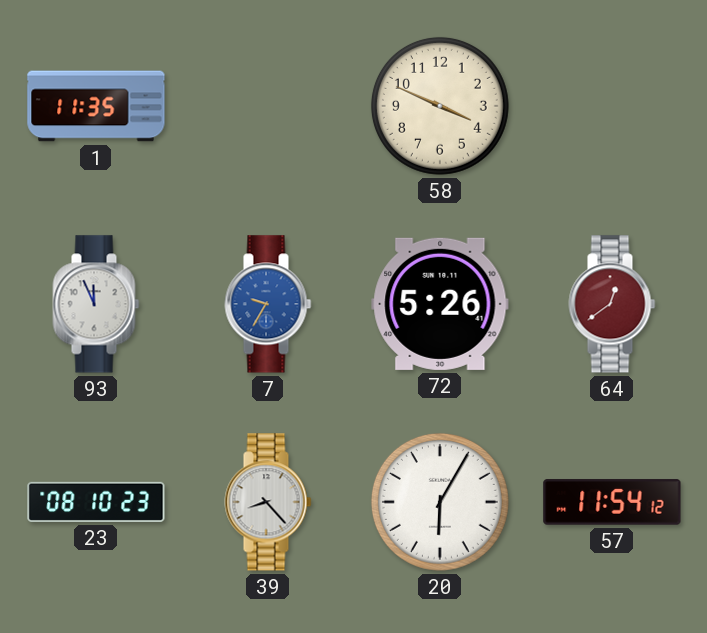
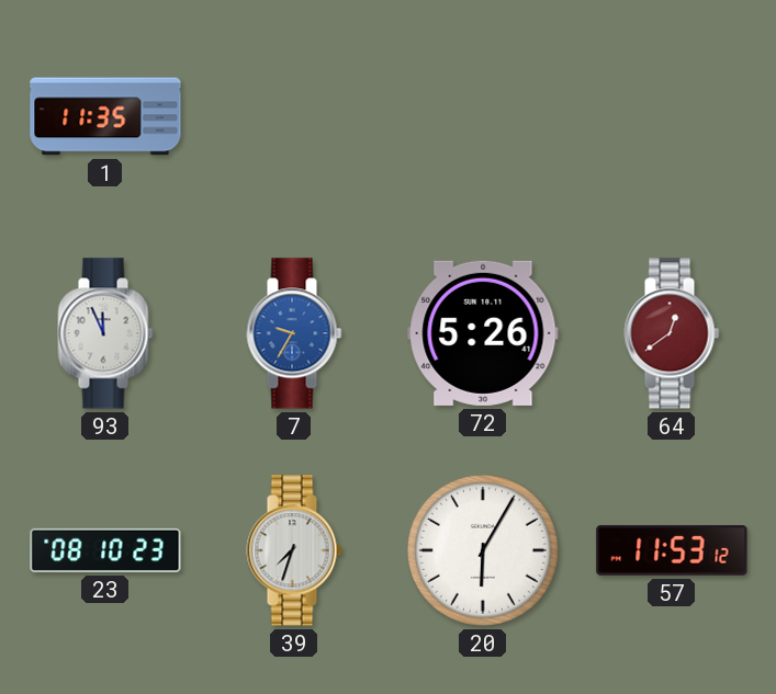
58: 3:49 -> none (440, 106)
39: 8:23 -> 7:33 (294, 550)
57: 11:54 -> 11:53 (672, 550)
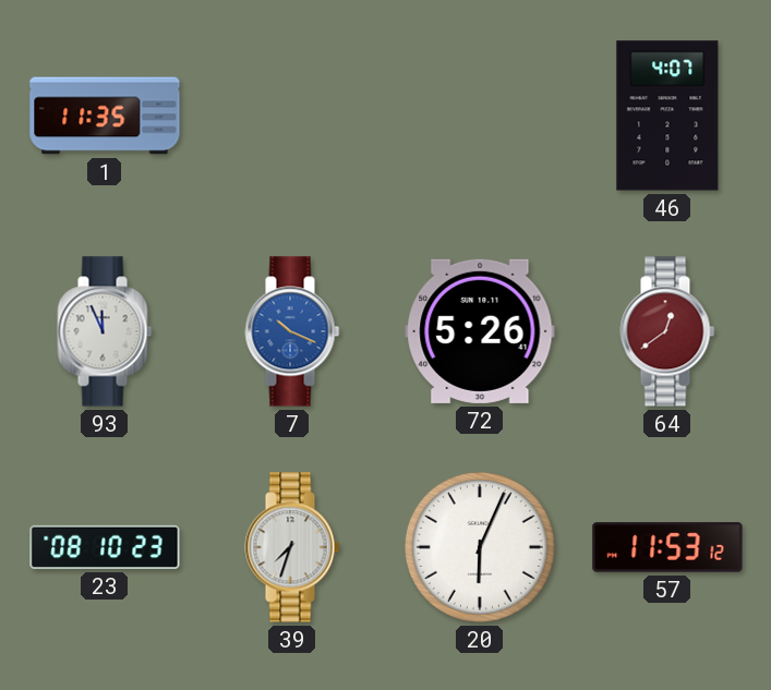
46: none -> 4:07 (667, 116)
7: 9:35 -> 10:19 (292, 331)
20: 6:05 -> 6:04 (480, 547)
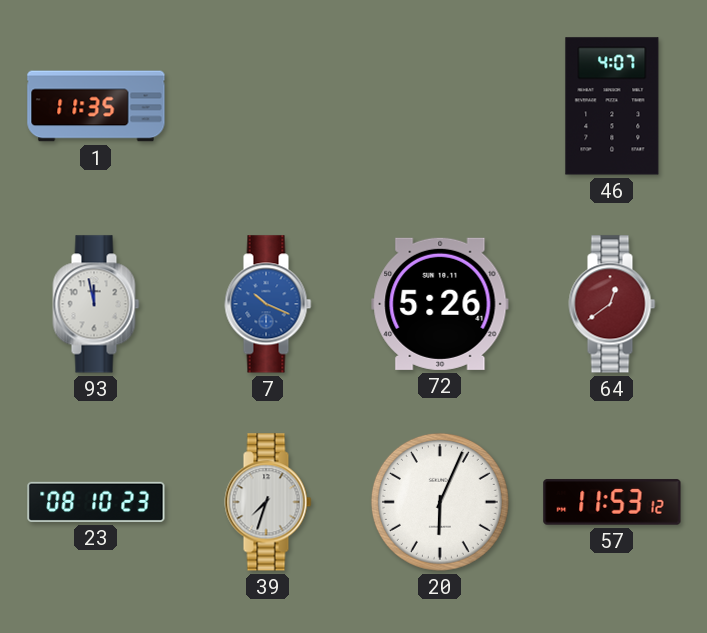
93: 11:56 -> 11:58 (96, 304)
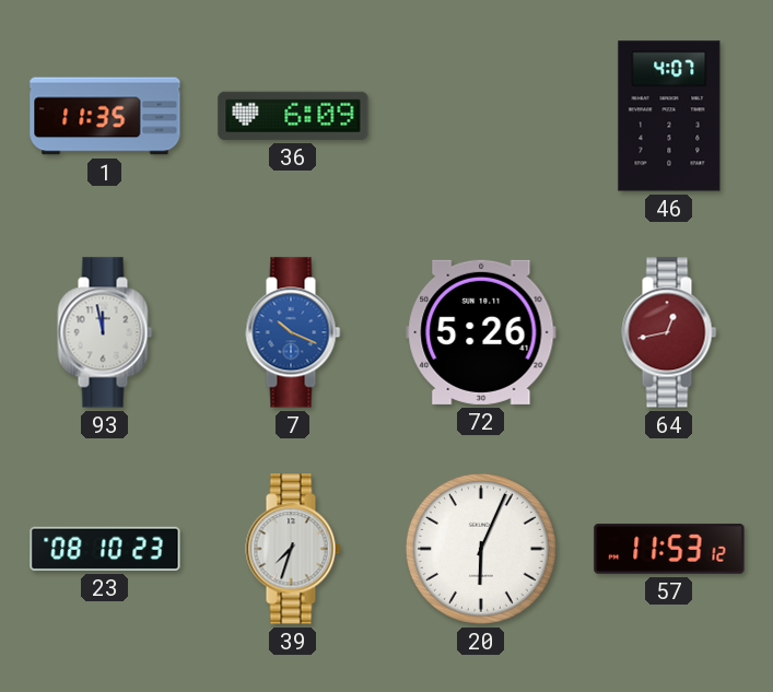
36: none -> 6:09 (293, 116)
64: 12:39 -> 12:43 (669, 332)
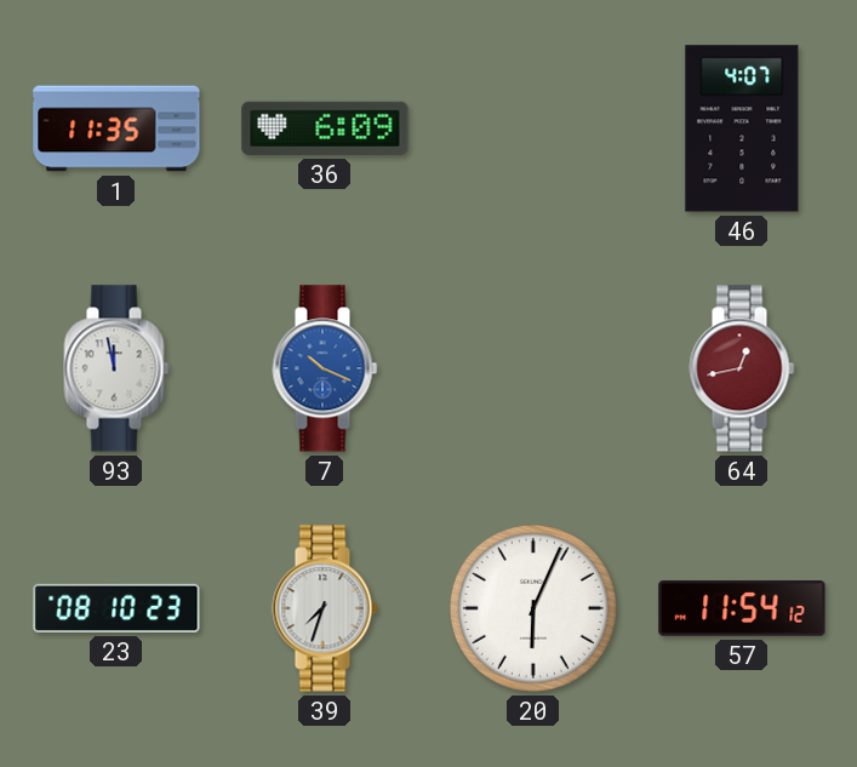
72: 5:26 -> none (481, 332)
57: 11:53 -> 11:54 (742, 608)
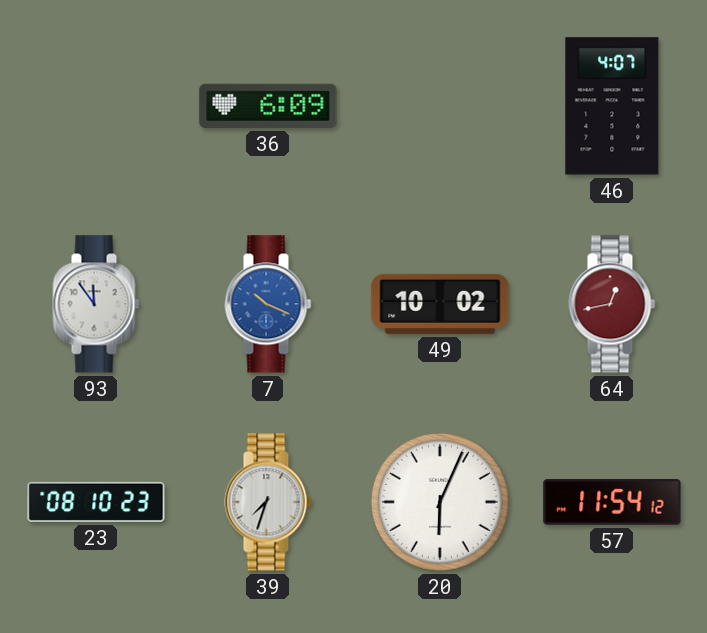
1: 11:35 -> none (116, 128)
93: 11:58 -> 11:54 (96, 304)
49: none -> 10:02 (440, 304)
